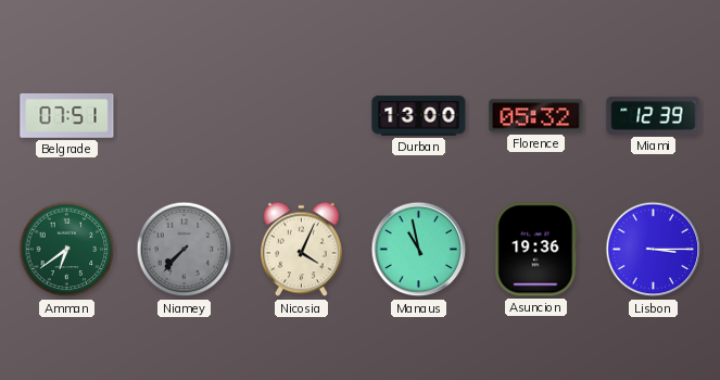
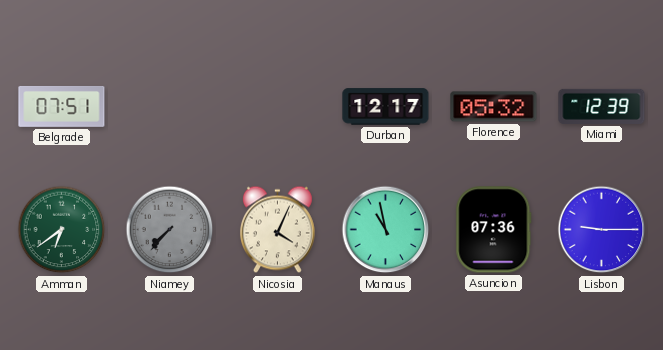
Durban: 13:00 -> 12:17 (386, 107)
Asuncion: 19:36 -> 07:36 (494, 230)
Lisbon: 3:15 -> 9:15 (602, 230)
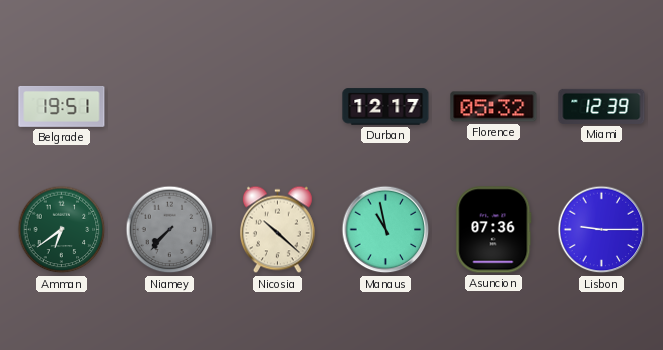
Belgrade: 07:51 -> 19:51 (62, 107)
Nicosia: 4:04 -> 10:22 (277, 230)
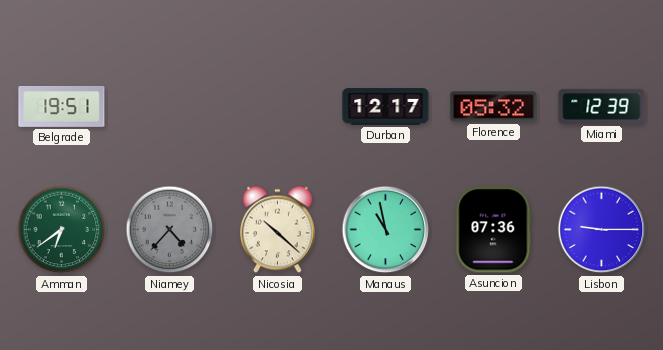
Niamey: 7:37 -> 4:37 (170, 230)
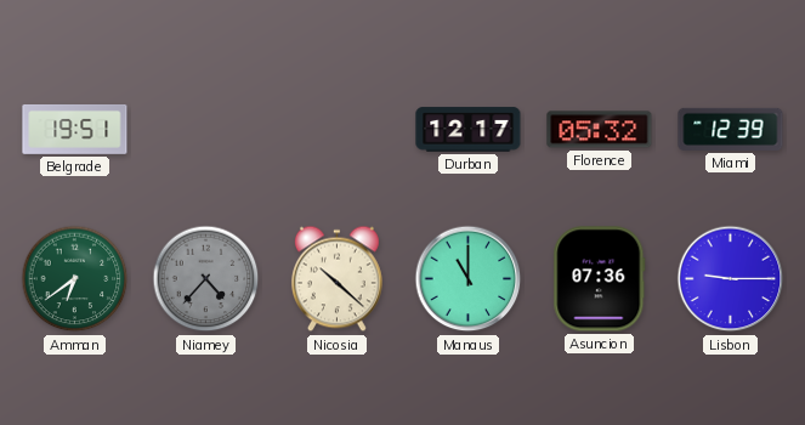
Manaus: 10:58 -> 11:00 (469, 279)
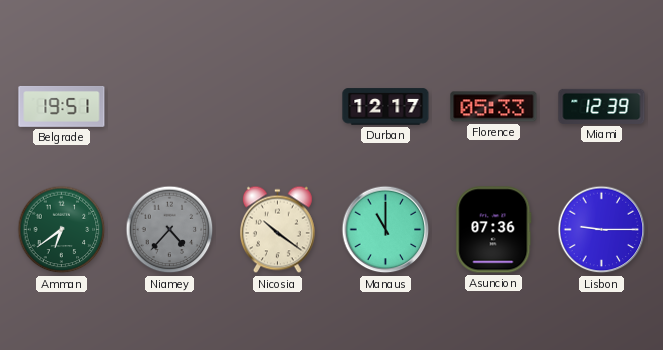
Florence: 05:32 -> 05:33 (494, 107)
Nicosia: 10:22 -> 10:21 (277, 230)
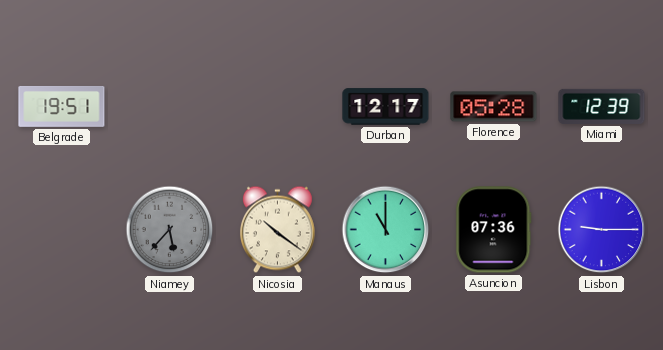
Florence: 05:33 -> 05:28 (494, 107)
Amman: 6:39 -> none (62, 230)
Niamey: 4:37 -> 5:37 (170, 230)
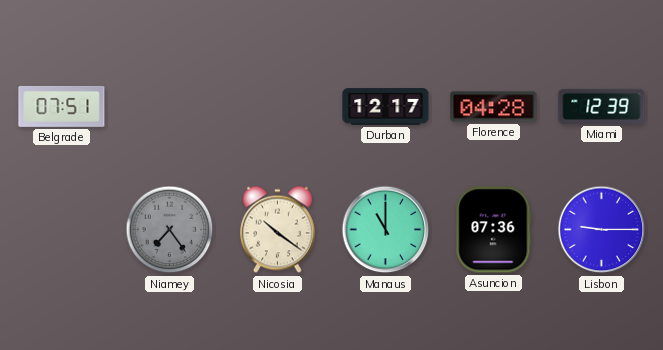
Belgrade: 19:51 -> 07:51 (62, 107)
Florence: 05:28 -> 04:28 (494, 107)
Niamey: 5:37 -> 7:24 (170, 230)
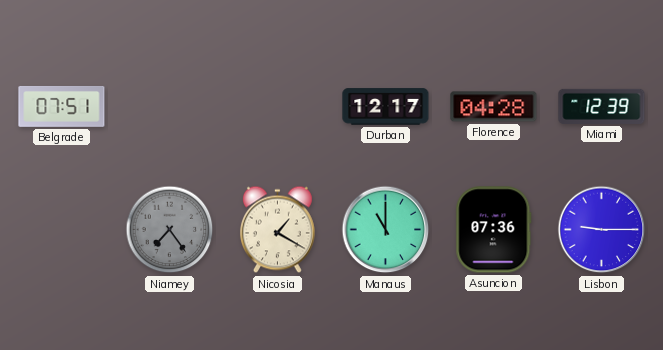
Nicosia: 10:21 -> 1:20 (277, 230)
